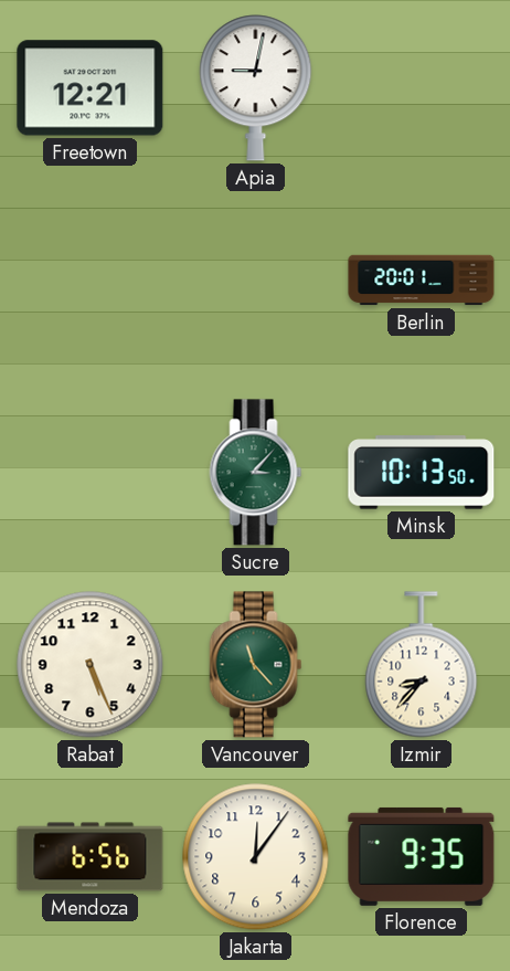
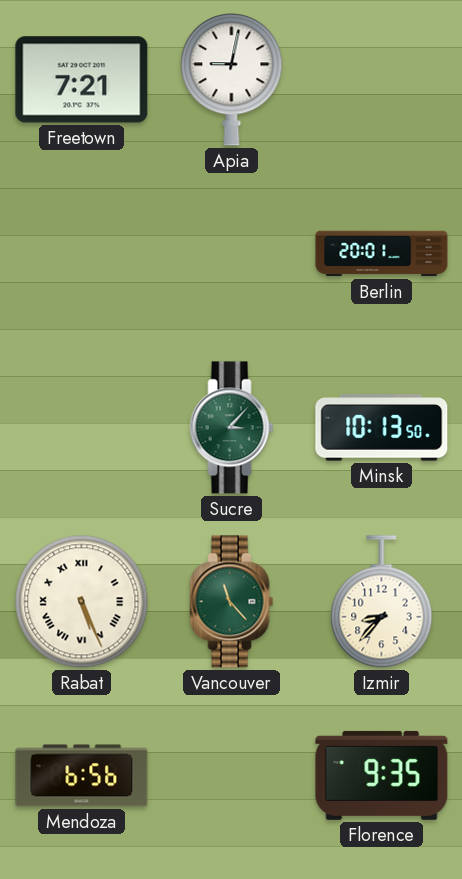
Freetown: 12:21 -> 7:21 (82, 80)
Rabat numerals: Arabic -> Roman (82, 602)
Jakarta: 12:06 -> none (256, 857)
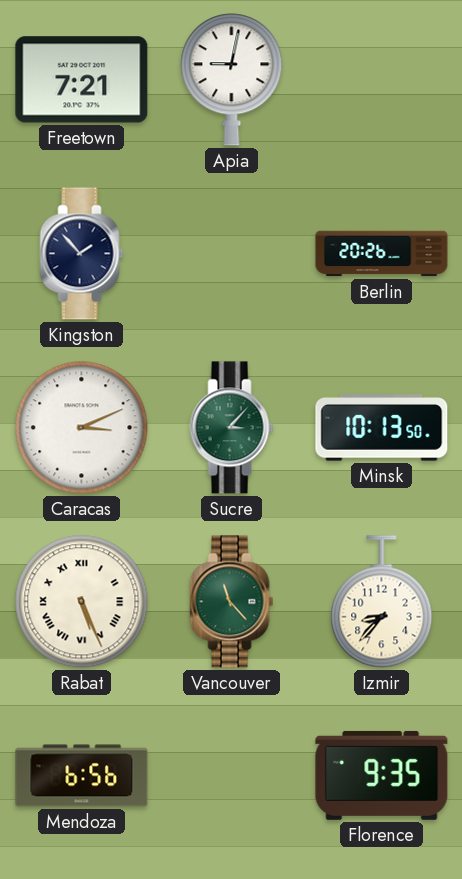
Kingston: none -> 1:53 (82, 254)
Berlin: 20:01 -> 20:26 (382, 254)
Caracas: none -> 3:11 (82, 428)
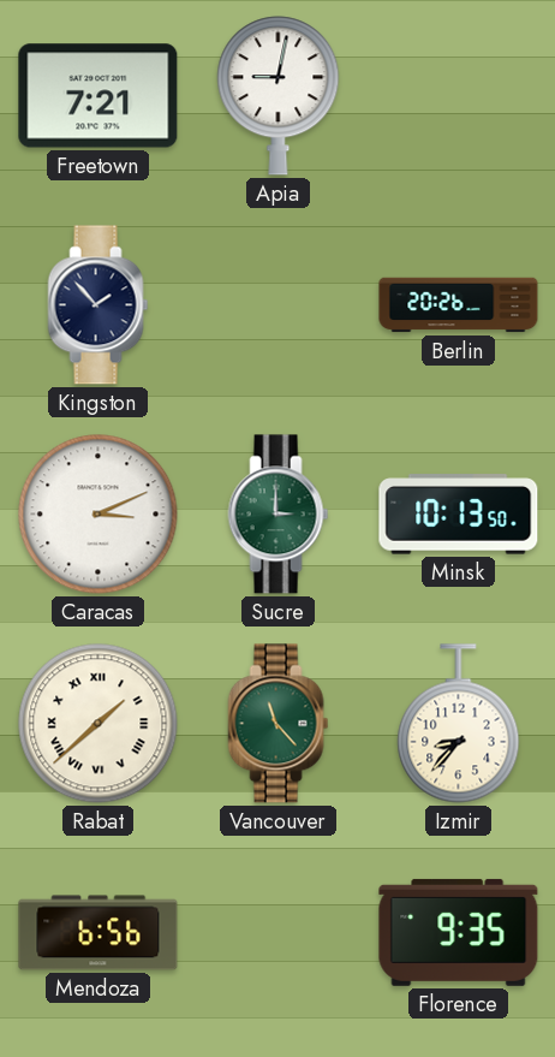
Sucre: 3:07 -> 3:00 (279, 515)
Rabat: 5:26 -> 1:38 (99, 724)
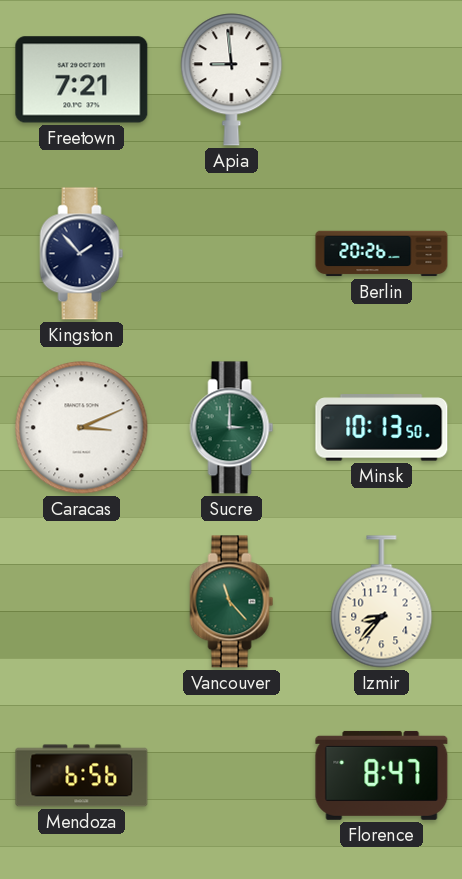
Apia: 9:02 -> 8:59 (232, 80)
Rabat: 1:38 -> none (99, 724)
Florence: 9:35 -> 8:47 (382, 775)
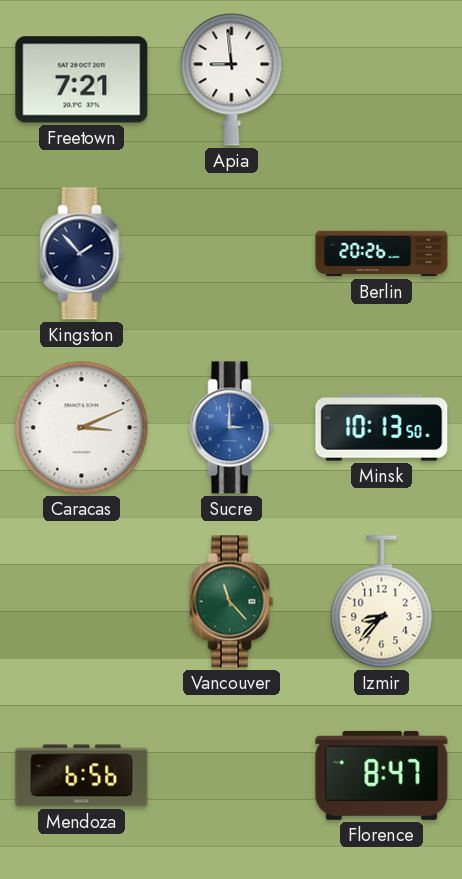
Sucre dial: green -> blue (232, 428)
